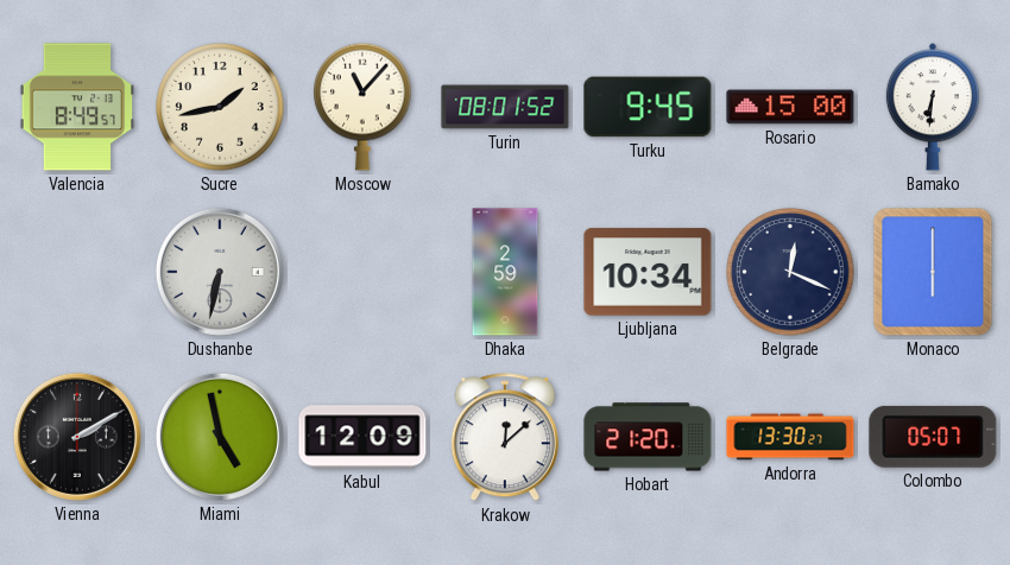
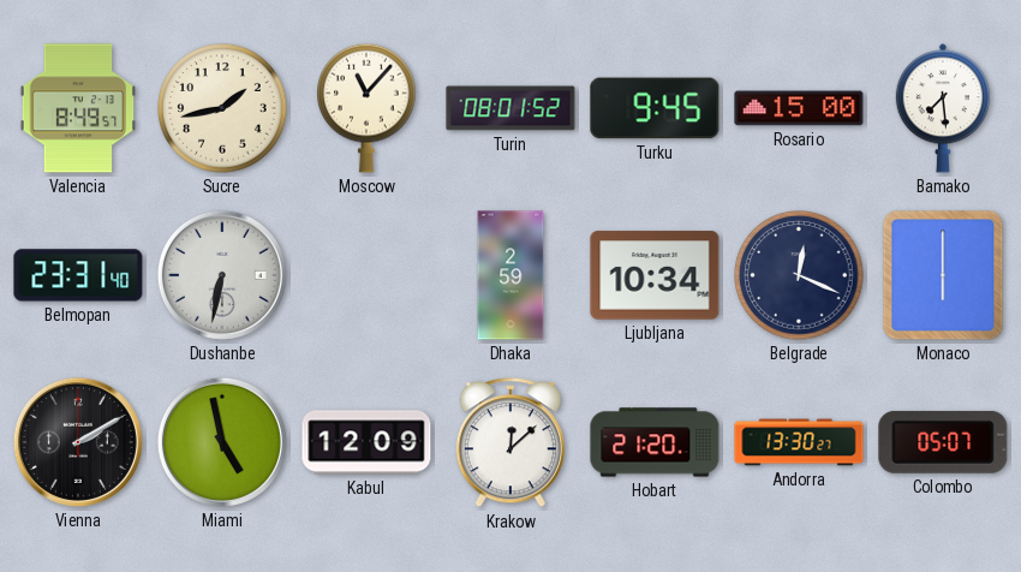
Bamako: 6:31 -> 7:29 (942, 108)
Belmopan: none -> 23:31 (78, 275)
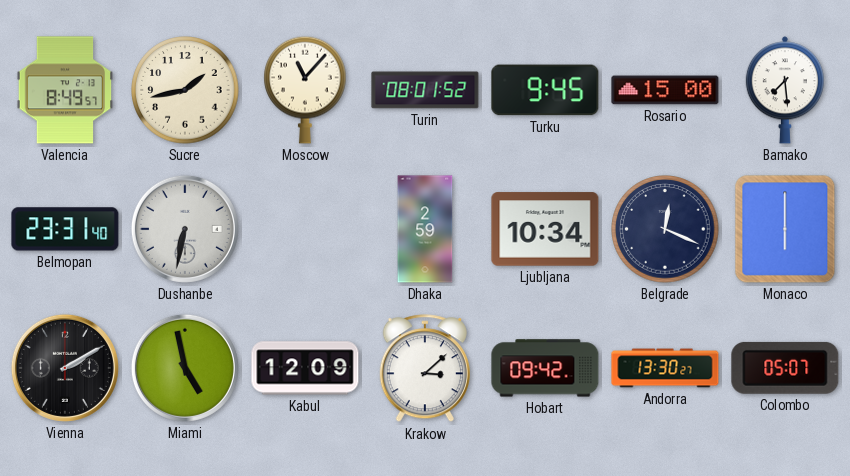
Krakow: 12:08 -> 3:08 (425, 369)
Hobart: 21:20 -> 09:42 (545, 368)
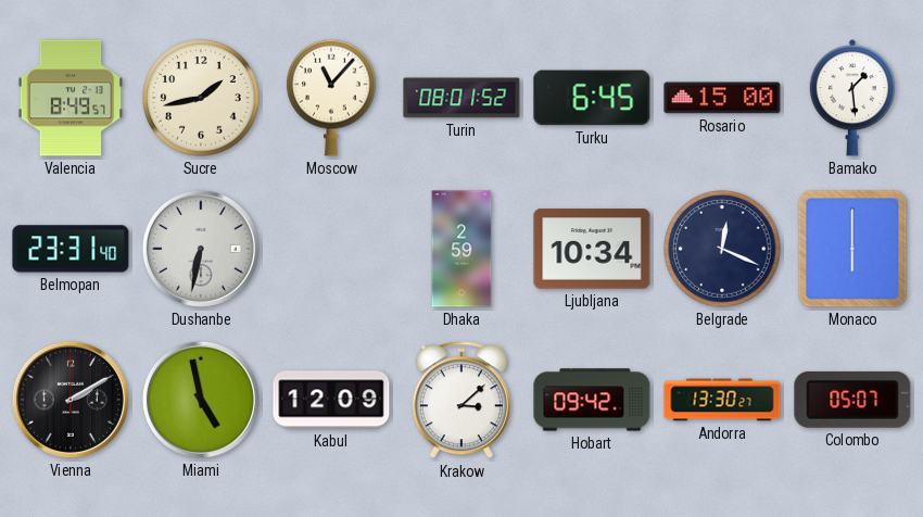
Turku: 9:45 -> 6:45 (592, 98)
Bamako: 7:29 -> 1:29 (851, 98)
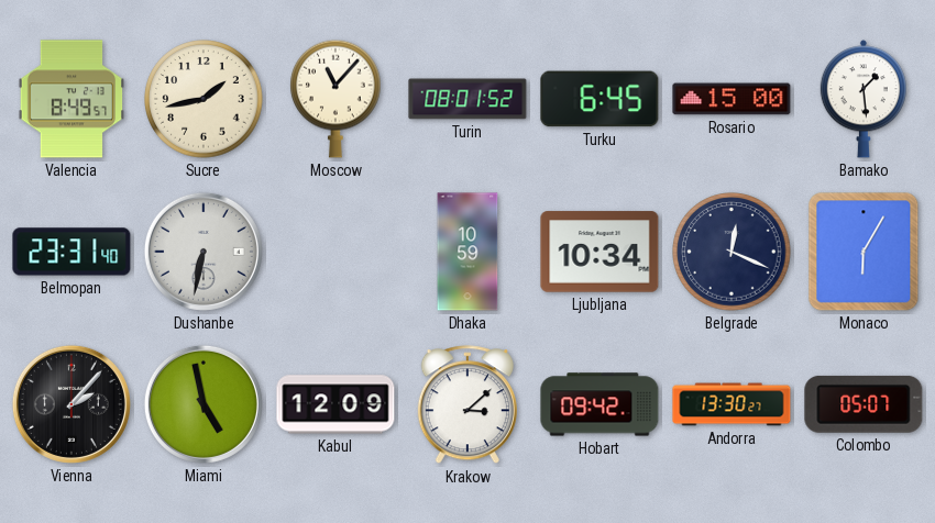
Dhaka: 2:59 -> 10:59 (468, 252)
Monaco: 6:00 -> 6:05 (864, 252)
Vienna: 2:10 -> 2:07 (71, 404)
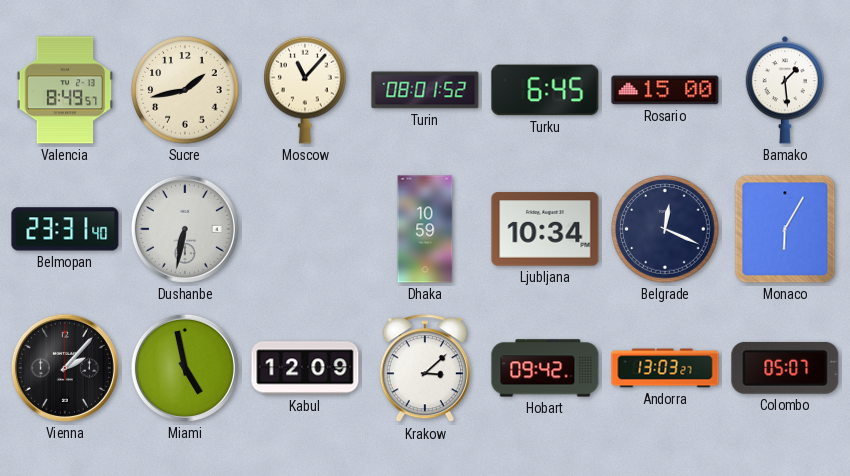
Andorra: 13:30 -> 13:03 (665, 368)
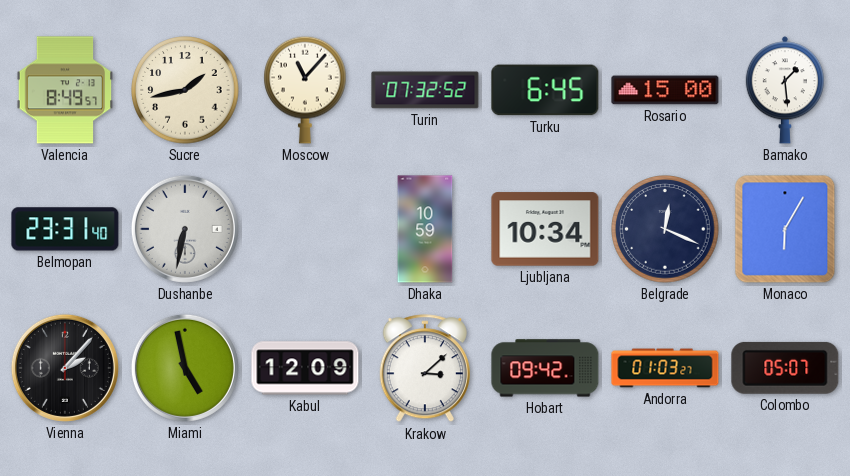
Turin: 08:01 -> 07:32 (425, 90)
Andorra: 13:03 -> 01:03 (665, 368)
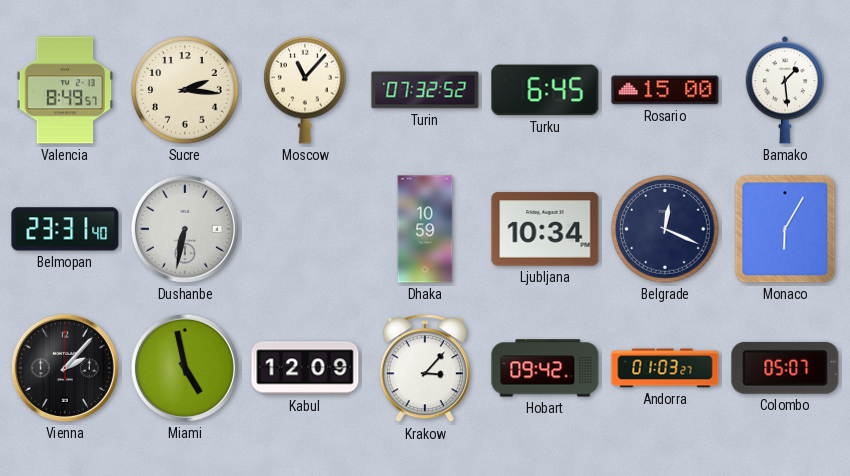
Sucre: 1:43 -> 2:16 (185, 90)
Krakow: 3:08 -> 3:07 (425, 369)
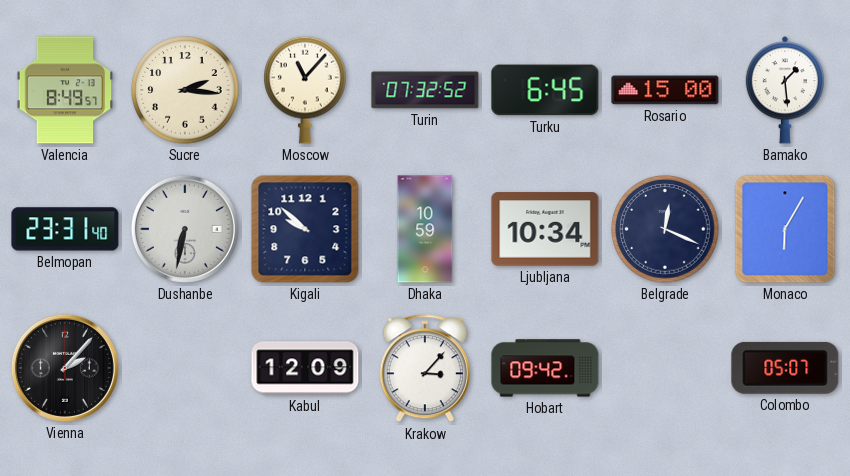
Kigali: none -> 9:52 (305, 229)
Miami: 4:58 -> none (185, 368)
Andorra: 01:03 -> none (665, 368)
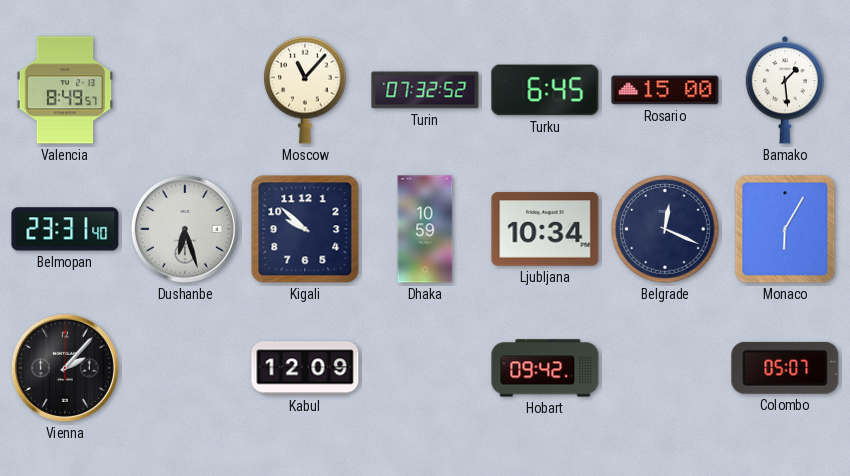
Sucre: 2:16 -> none (185, 90)
Dushanbe: 6:32 -> 6:27 (185, 229)
Krakow: 3:07 -> none (425, 369)
